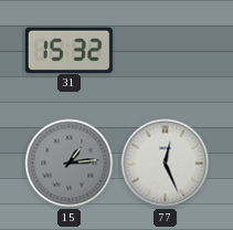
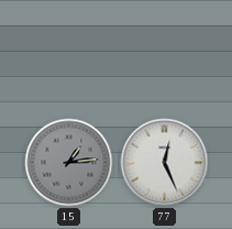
31: 15:32 -> none (68, 50)
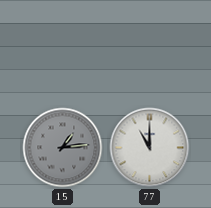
77: 12:26 -> 11:00 (150, 148)
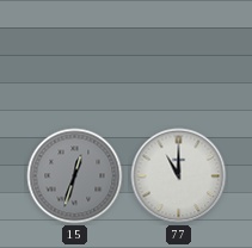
15: 1:14 -> 12:33 (75, 176)
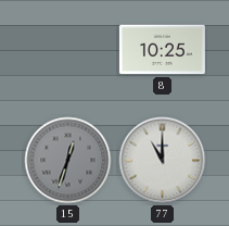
8: none -> 10:25 (162, 50)
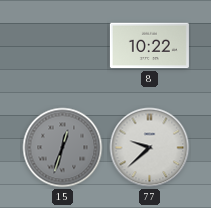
8: 10:25 -> 10:22 (149, 46)
77: 11:00 -> 9:38 (150, 148)
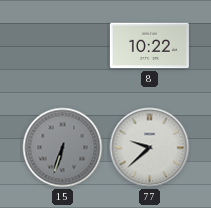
15: 12:33 -> 6:33 (63, 148)
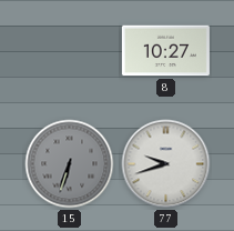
8: 10:22 -> 10:27 (165, 51)
77: 9:38 -> 9:42 (166, 164)
